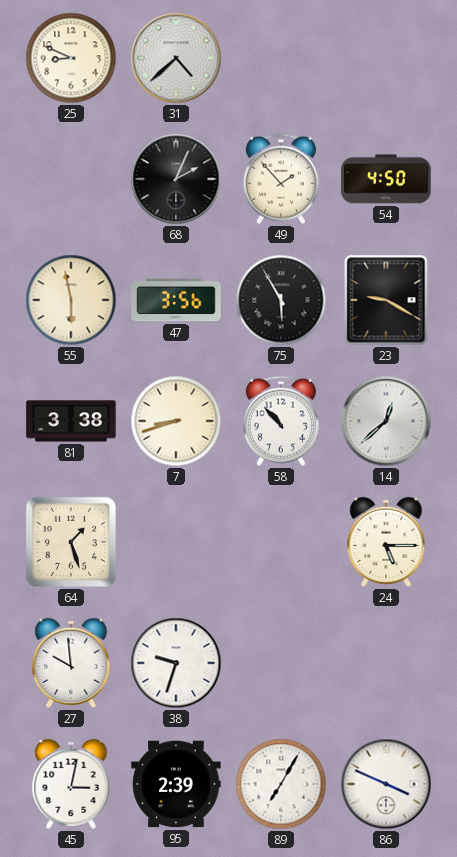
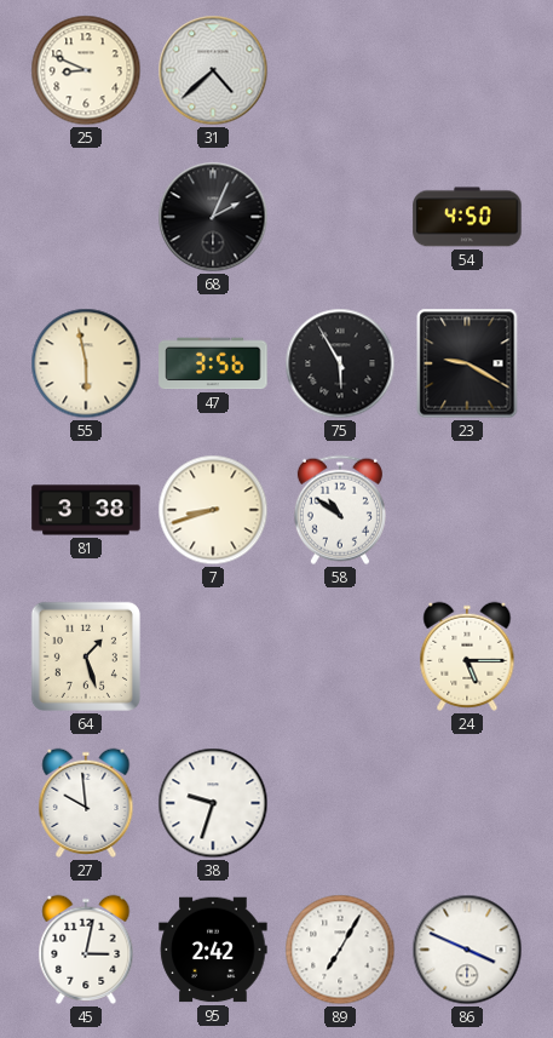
49: 1:53 -> none (281, 179)
58: 10:53 -> 10:51 (340, 510)
14: 12:38 -> none (386, 421)
95: 2:39 -> 2:42 (213, 950)
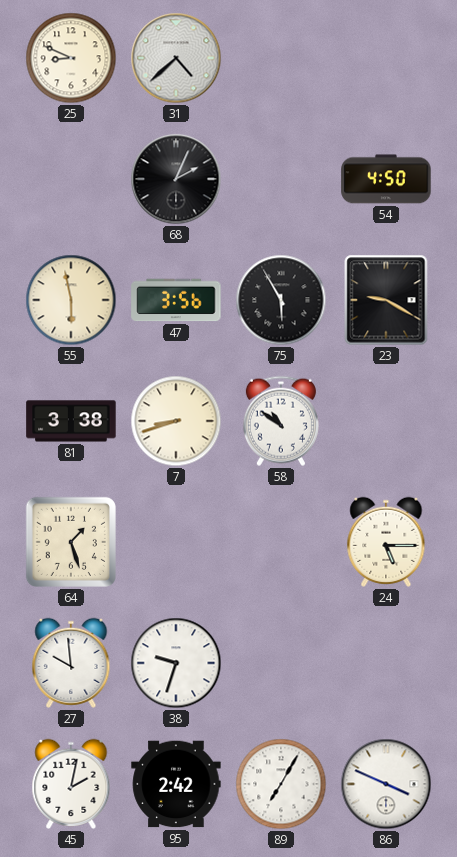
45: 3:02 -> 2:02 (71, 784)
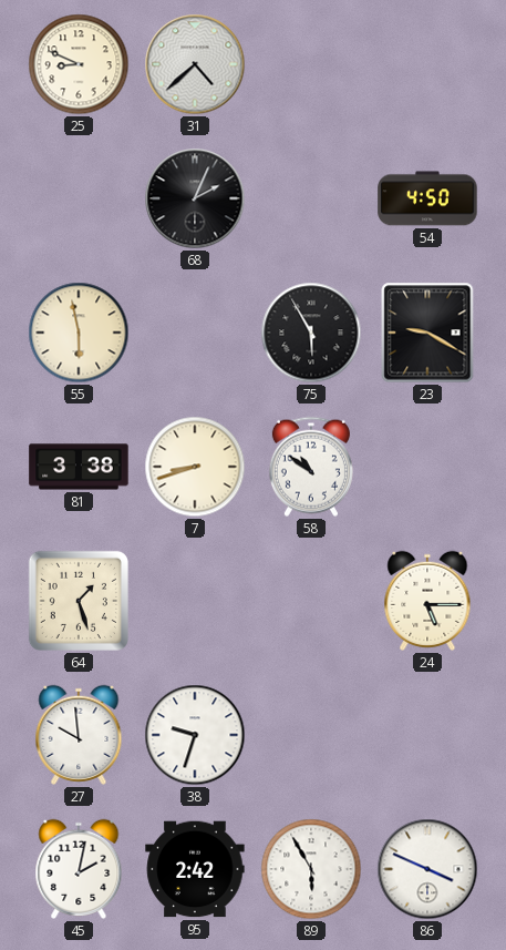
47: 3:56 -> none (176, 300)
89: 7:05 -> 5:55 (311, 869)
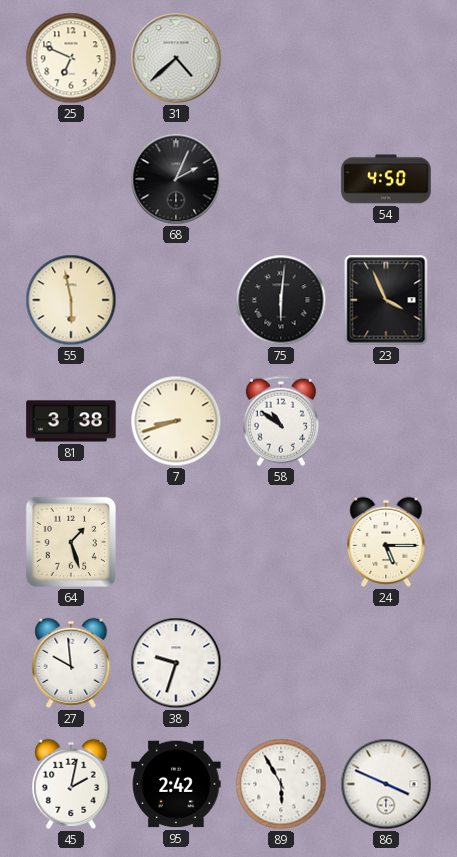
25: 8:49 -> 6:49 (71, 58)
75: 5:55 -> 6:01 (281, 300)
23: 9:20 -> 3:56 (386, 300)
